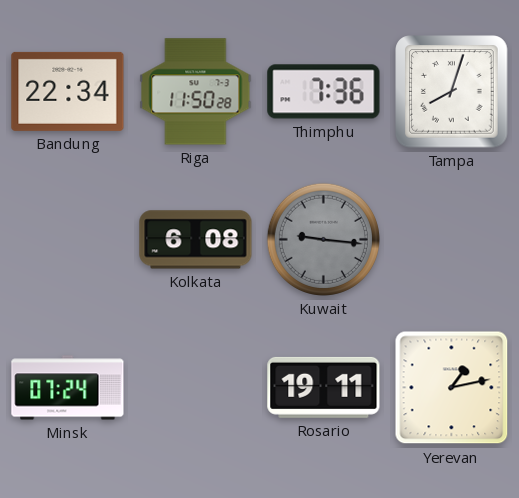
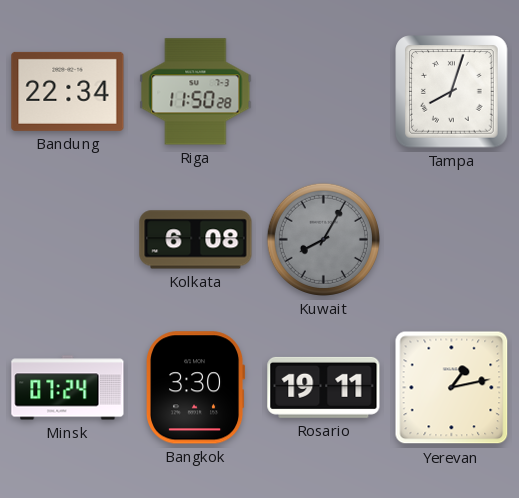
Thimphu: 7:36 -> none (324, 92)
Kuwait: 9:16 -> 8:05 (323, 239)
Bangkok: none -> 3:30 (196, 388)
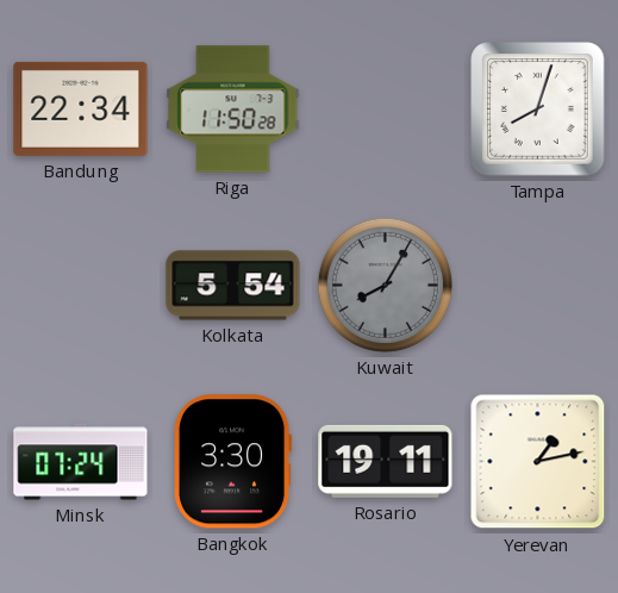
Kolkata: 6:08 -> 5:54 (233, 286)
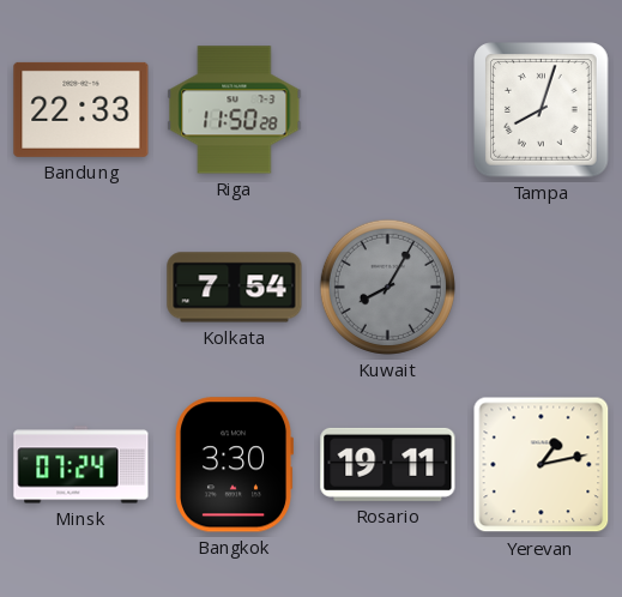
Bandung: 22:34 -> 22:33 (81, 109)
Kolkata: 5:54 -> 7:54 (235, 288)
